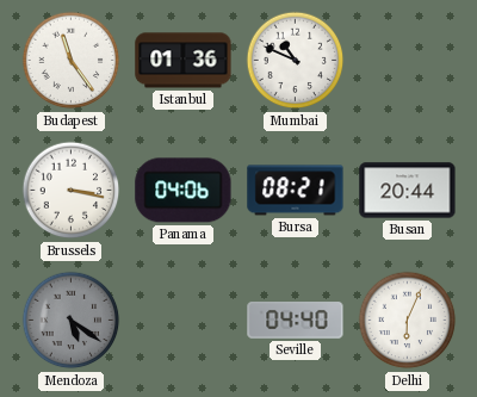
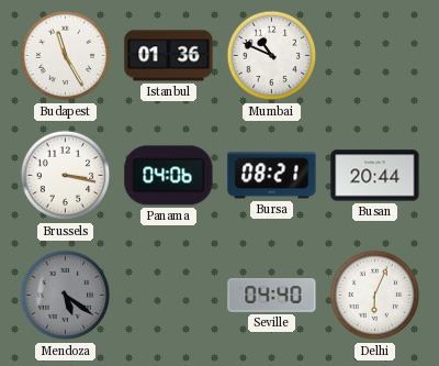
Budapest: 11:24 -> 11:25 (66, 56)
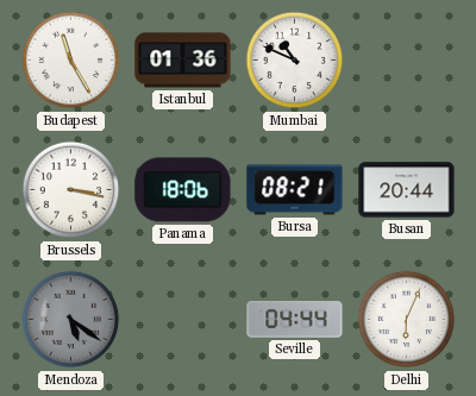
Panama: 04:06 -> 18:06 (183, 190)
Seville: 04:40 -> 04:44 (295, 320)
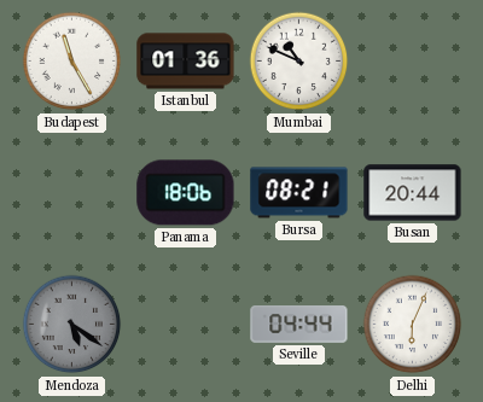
Brussels: 3:17 -> none (71, 190)
